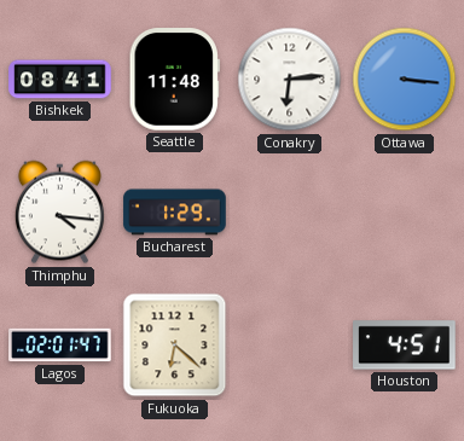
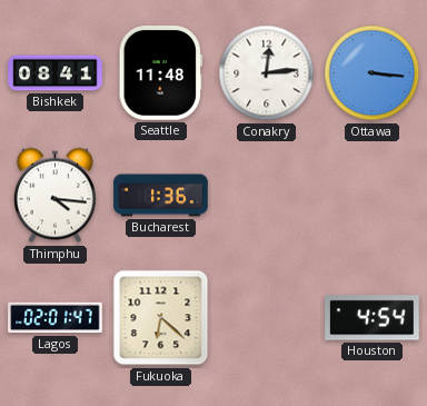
Conakry: 6:14 -> 12:14 (267, 73)
Bucharest: 1:29 -> 1:36 (161, 196)
Houston: 4:51 -> 4:54 (373, 318)
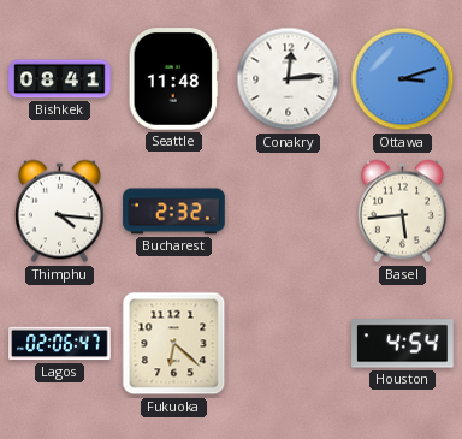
Ottawa: 3:16 -> 3:12 (403, 79)
Bucharest: 1:36 -> 2:32 (174, 212)
Basel: none -> 5:44 (402, 212)
Lagos: 02:01 -> 02:06 (60, 344)
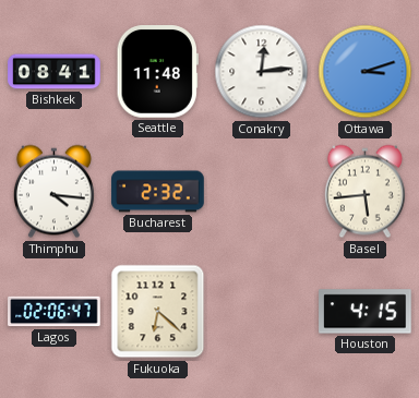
Houston: 4:54 -> 4:15 (366, 312)
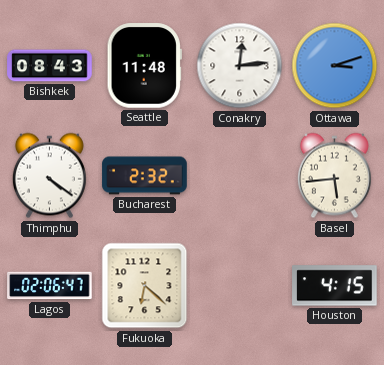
Bishkek: 08:41 -> 08:43 (50, 66)
Thimphu: 4:16 -> 4:21 (49, 176)
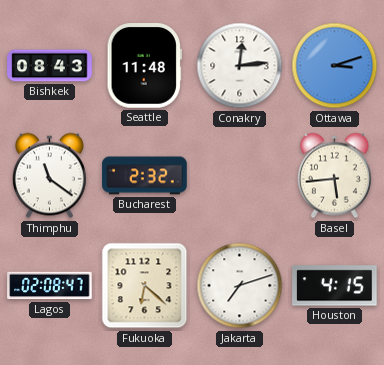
Thimphu: 4:21 -> 11:21 (49, 176)
Lagos: 02:06 -> 02:08 (50, 286)
Jakarta: none -> 7:12 (240, 286)
